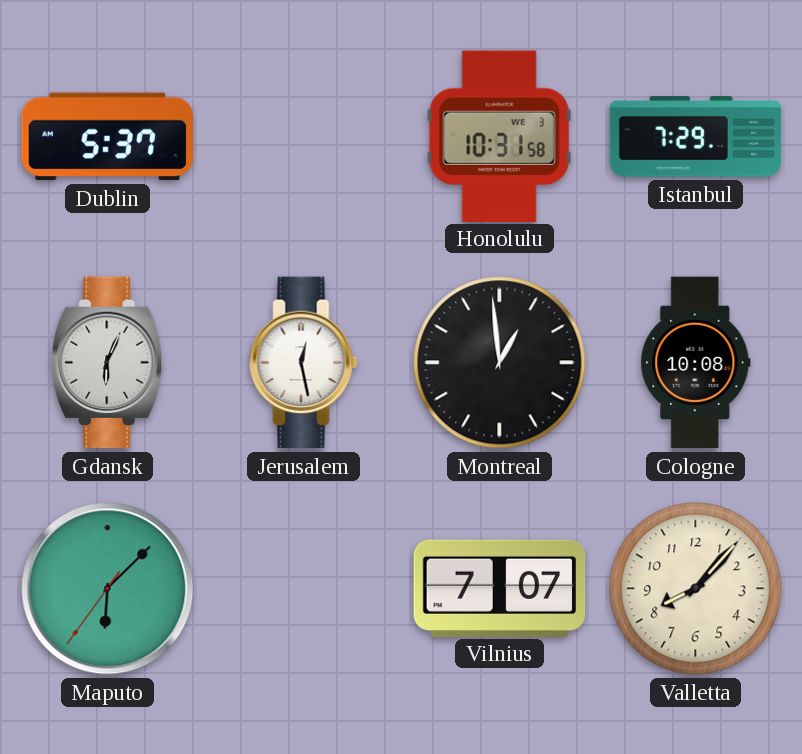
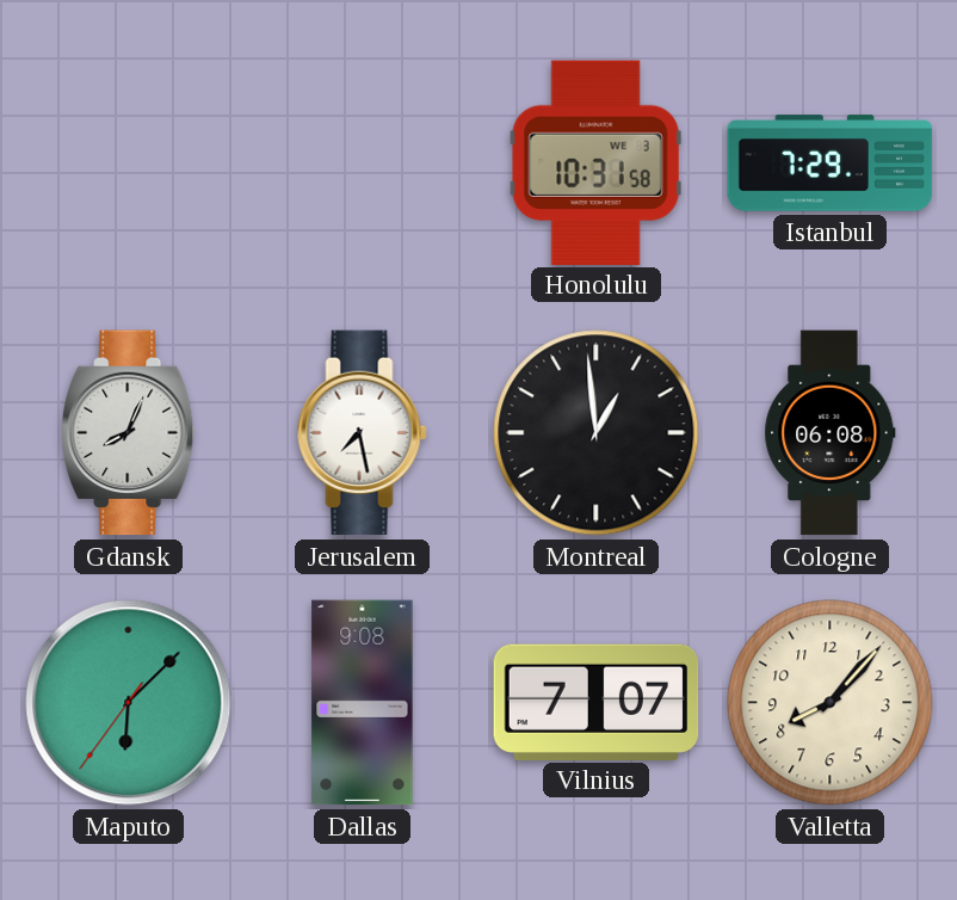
Dublin: 5:37 -> none (108, 137)
Gdansk: 6:04 -> 8:04 (129, 433)
Jerusalem: 12:28 -> 7:28 (363, 433)
Cologne: 10:08 -> 06:08 (831, 433)
Dallas: none -> 9:08 (363, 703)
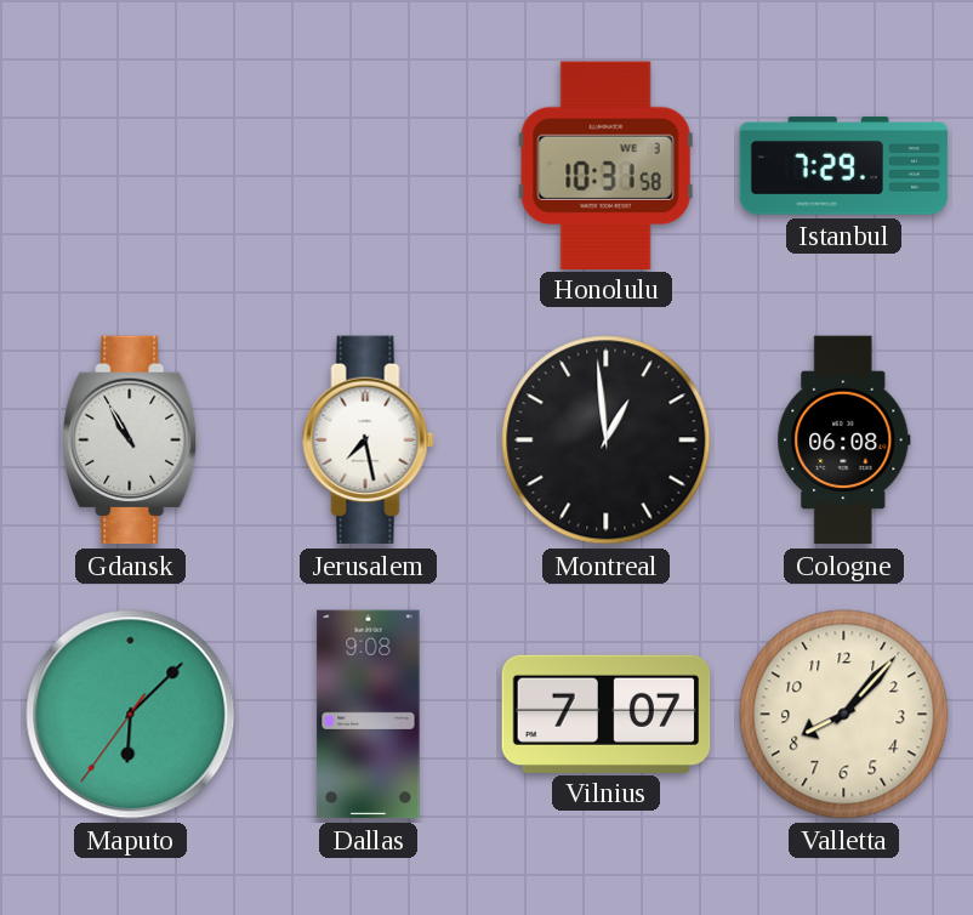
Gdansk: 8:04 -> 10:55 (131, 441)
